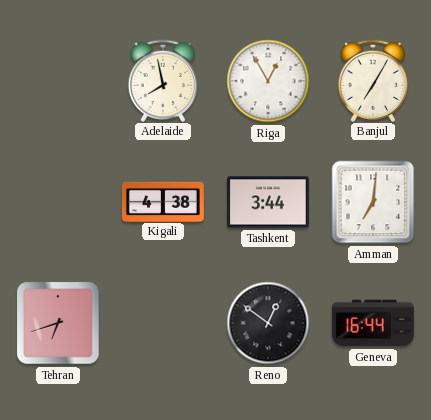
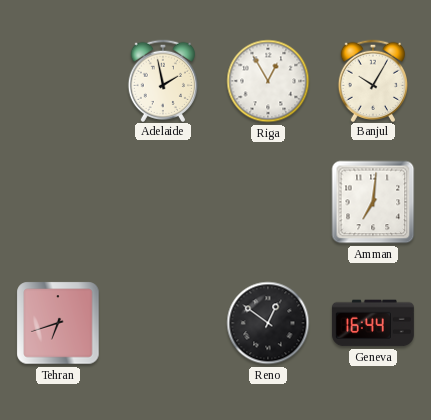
Adelaide: 7:58 -> 1:58 (162, 80)
Banjul: 7:05 -> 10:05 (372, 80)
Kigali: 4:38 -> none (163, 201)
Tashkent: 3:44 -> none (268, 202)
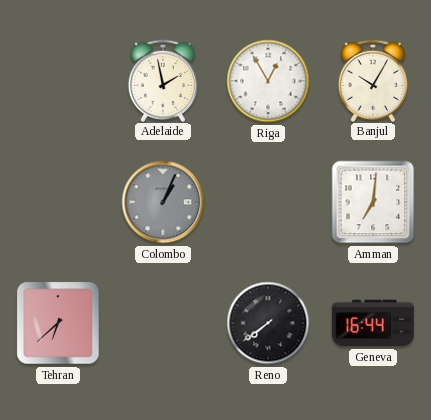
Colombo: none -> 1:04 (163, 202)
Tehran: 6:42 -> 6:38 (58, 323)
Reno: 12:51 -> 7:39 (268, 323)
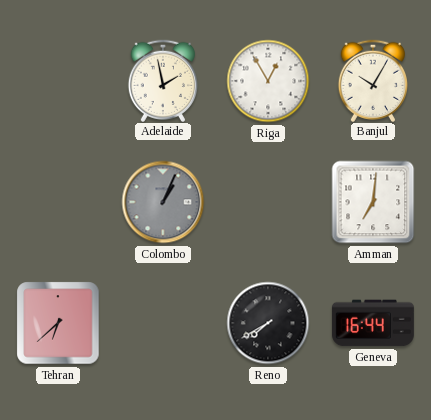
Reno: 7:39 -> 7:40 (268, 323)
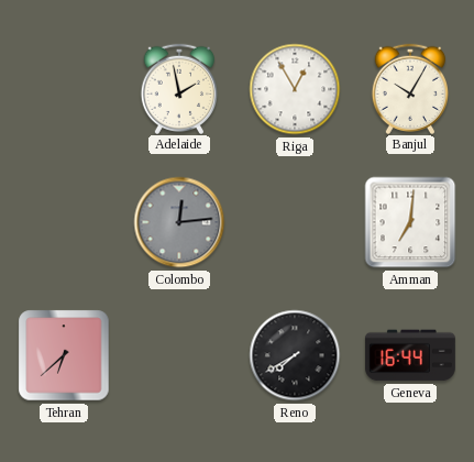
Colombo: 1:04 -> 12:14 (179, 222)
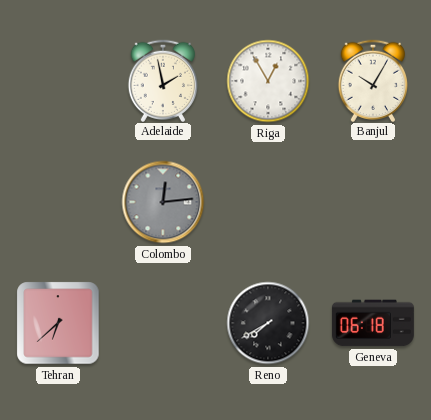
Amman: 7:01 -> none (410, 222)
Geneva: 16:44 -> 06:18 (373, 323)
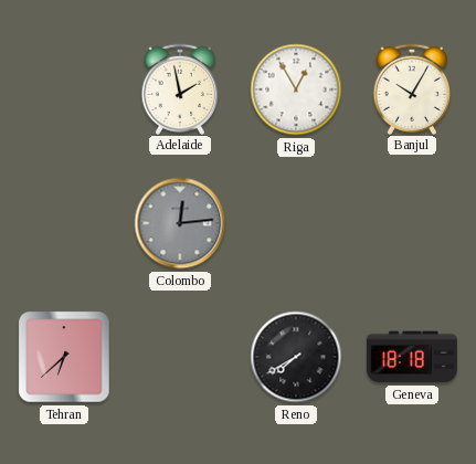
Geneva: 06:18 -> 18:18 (412, 357)
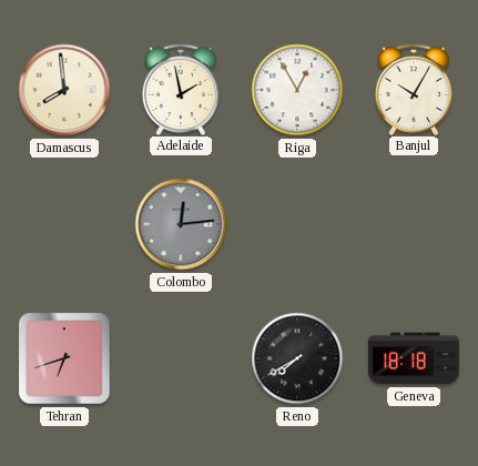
Damascus: none -> 7:59 (64, 90)
Tehran: 6:38 -> 6:42 (64, 358)
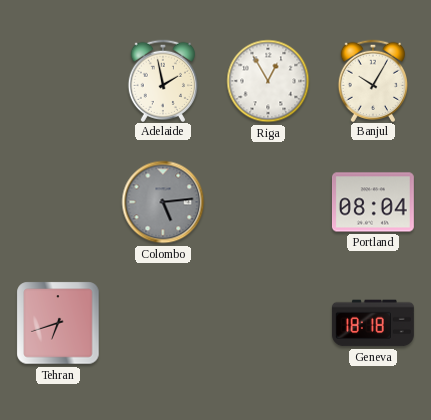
Damascus: 7:59 -> none (64, 90)
Colombo: 12:14 -> 5:14 (163, 202)
Portland: none -> 08:04 (373, 202)
Reno: 7:40 -> none (297, 358)
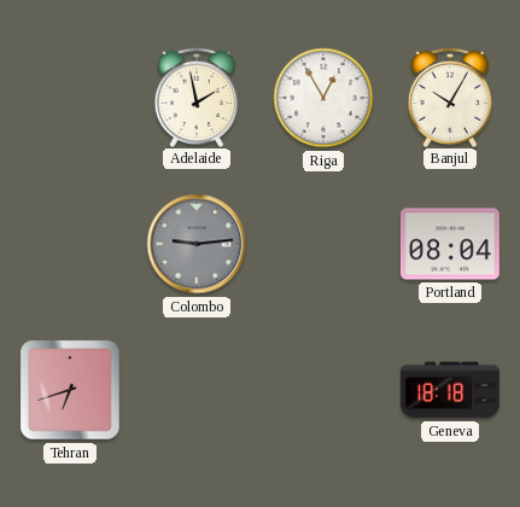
Colombo: 5:14 -> 9:14 (197, 244)
